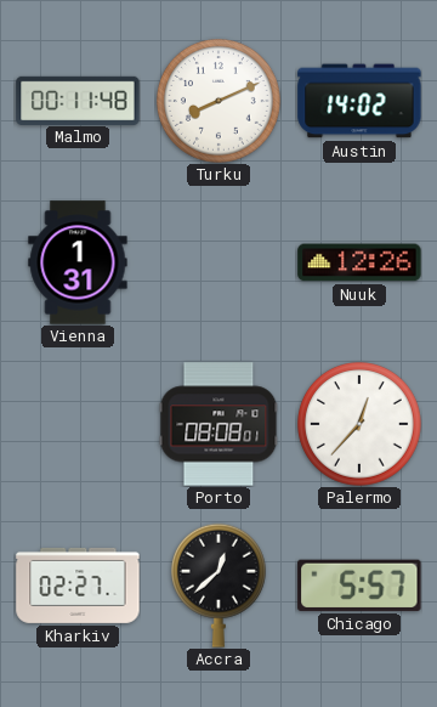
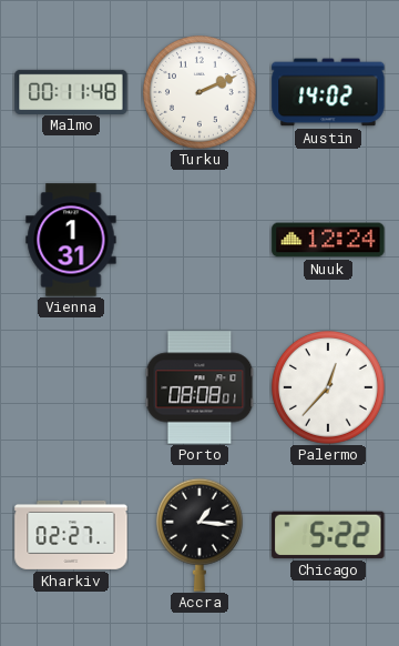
Turku: 8:11 -> 2:11 (201, 93)
Nuuk: 12:26 -> 12:24 (328, 240)
Accra: 12:38 -> 1:16 (199, 535)
Chicago: 5:57 -> 5:22 (328, 535)
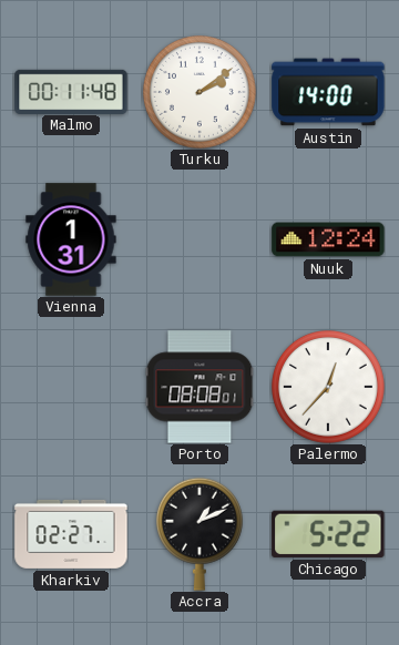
Turku: 2:11 -> 2:09 (201, 93)
Austin: 14:02 -> 14:00 (328, 92)
Accra: 1:16 -> 1:11 (199, 534)
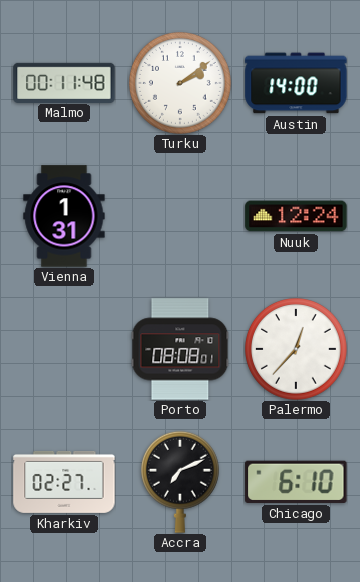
Accra: 1:11 -> 7:11 (180, 482)
Chicago: 5:22 -> 6:10 (296, 482)
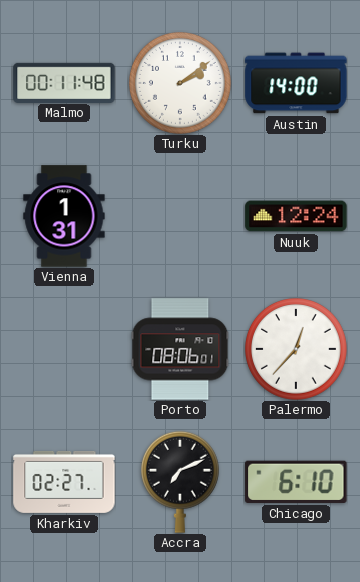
Porto: 08:08 -> 08:06 (180, 349)
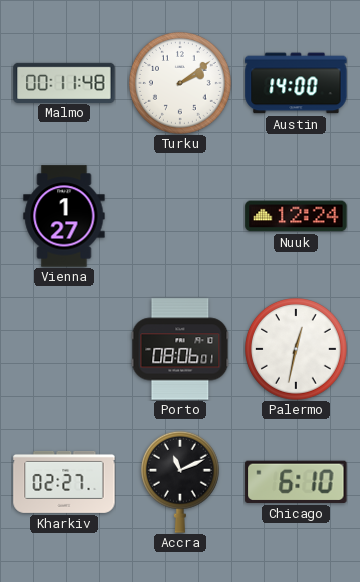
Vienna: 1:31 -> 1:27 (64, 216)
Palermo: 12:37 -> 12:32 (297, 350)
Accra: 7:11 -> 11:11 (180, 482)
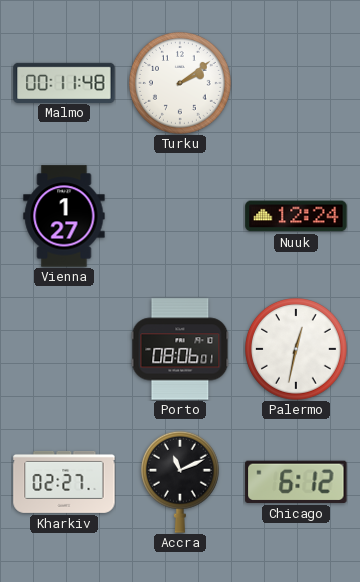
Austin: 14:00 -> none (296, 83)
Chicago: 6:10 -> 6:12 (296, 482)
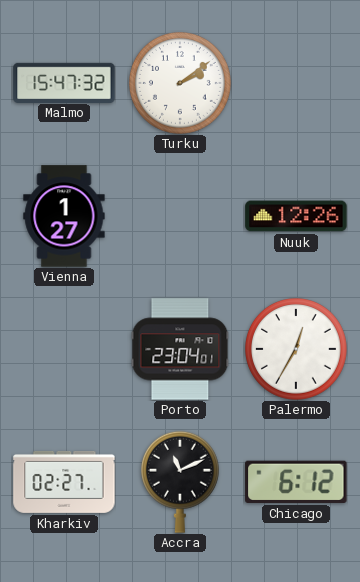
Malmo: 00:11 -> 15:47 (64, 82)
Nuuk: 12:24 -> 12:26 (296, 216)
Porto: 08:06 -> 23:04 (180, 349)
Palermo: 12:32 -> 12:35 (297, 350)
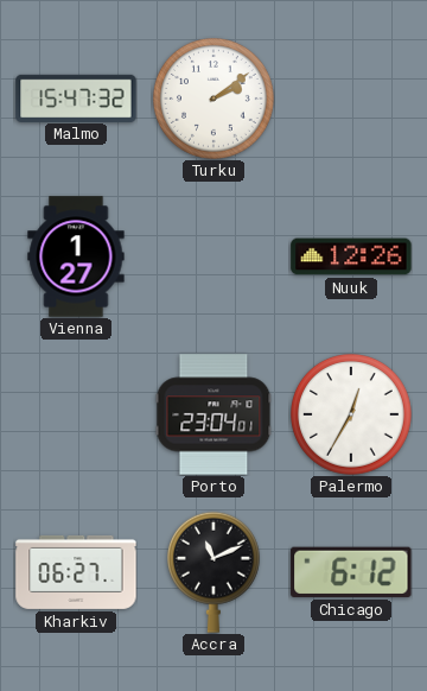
Kharkiv: 02:27 -> 06:27 (76, 572)
